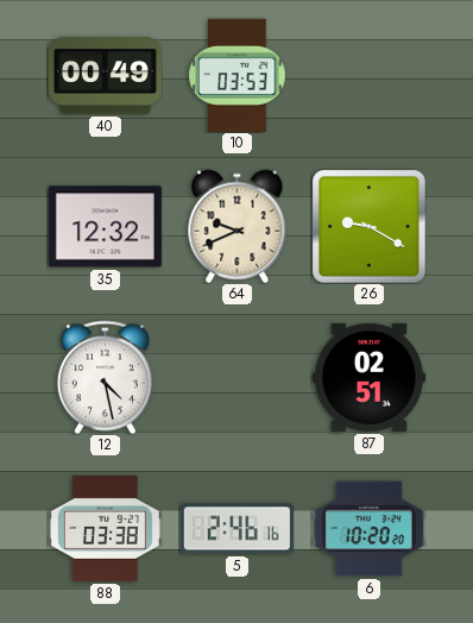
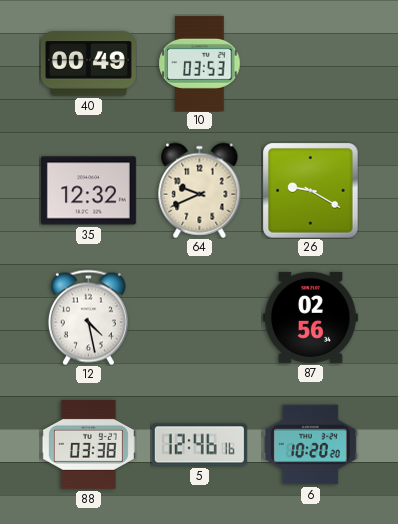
87: 02:51 -> 02:56 (310, 317)
5: 2:46 -> 12:46 (199, 445)
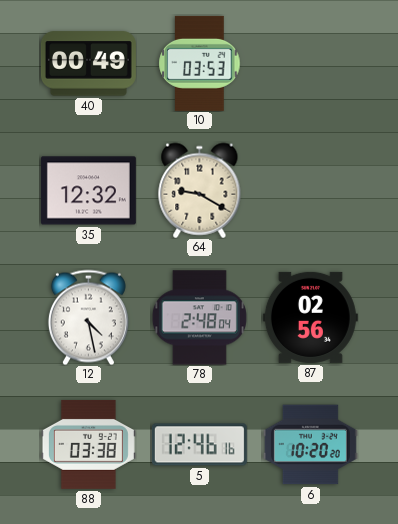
64: 9:41 -> 9:20 (200, 190)
26: 9:20 -> none (310, 190)
78: none -> 2:48 (199, 318)
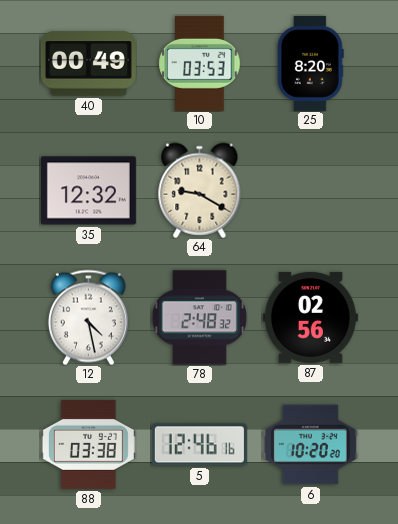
25: none -> 8:20 (311, 63)
78: 2:48:04 -> 2:48:32 (199, 318)
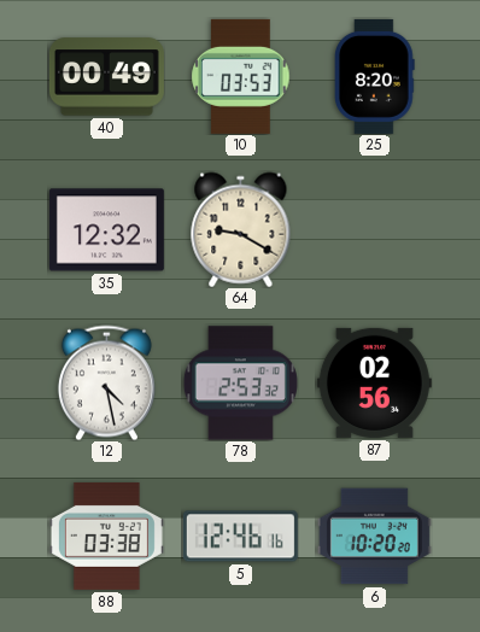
78: 2:48 -> 2:53 (240, 384)
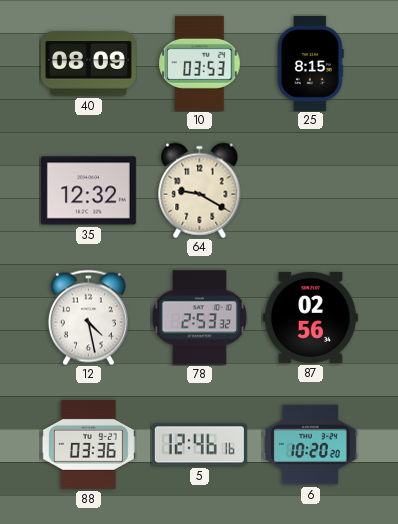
40: 00:49 -> 08:09 (88, 64)
25: 8:20 -> 8:15 (311, 63)
88: 03:38 -> 03:36 (88, 444)
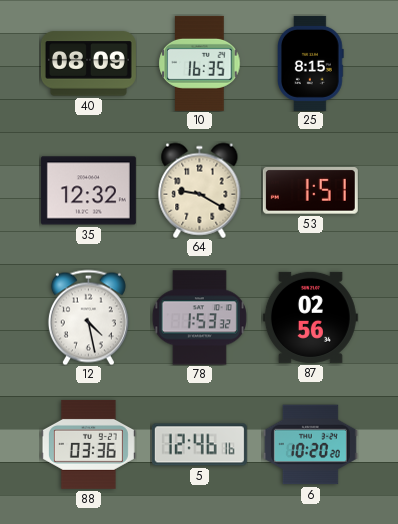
10: 03:53 -> 16:35 (200, 63)
53: none -> 1:51 (310, 191)
78: 2:53 -> 1:53 (199, 318)
